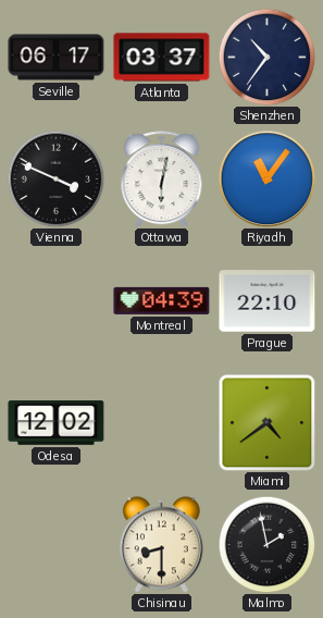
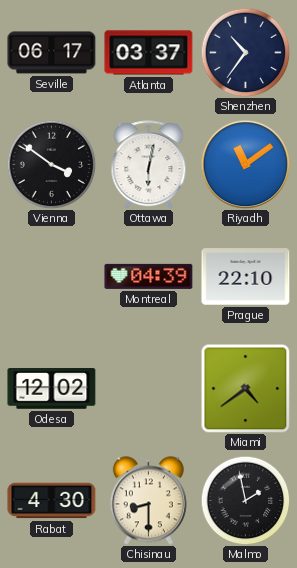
Vienna: 3:49 -> 3:51 (51, 164)
Riyadh: 11:06 -> 11:09 (245, 164)
Rabat: none -> 4:30 (52, 501)
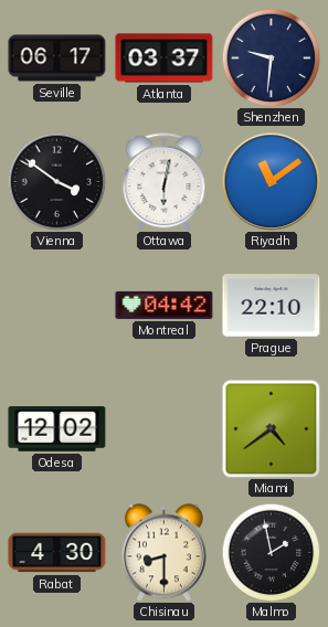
Shenzhen: 10:36 -> 9:31 (271, 57)
Montreal: 04:39 -> 04:42 (165, 305)
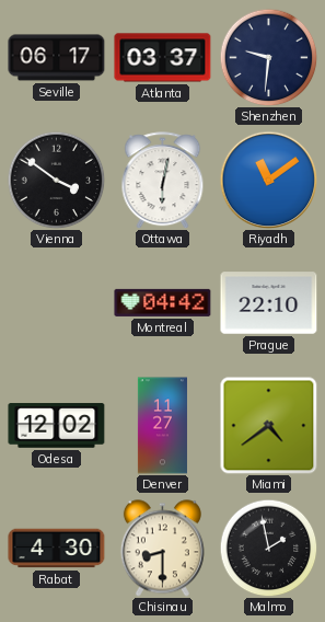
Denver: none -> 11:27 (162, 426)
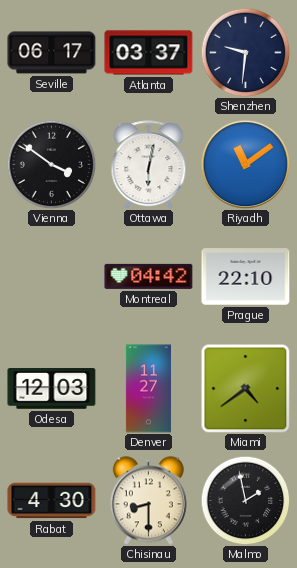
Odesa: 12:02 -> 12:03 (52, 389)
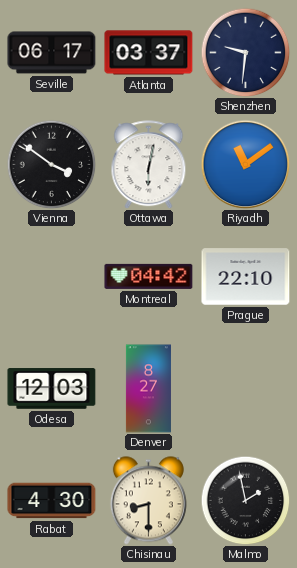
Denver: 11:27 -> 8:27 (148, 389)
Miami: 4:39 -> none (245, 388)
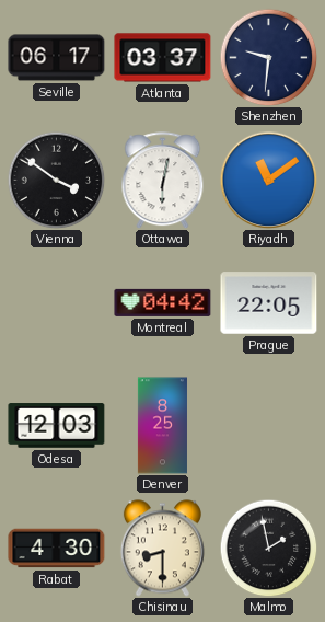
Prague: 22:10 -> 22:05 (269, 303)
Denver: 8:27 -> 8:25 (162, 426)
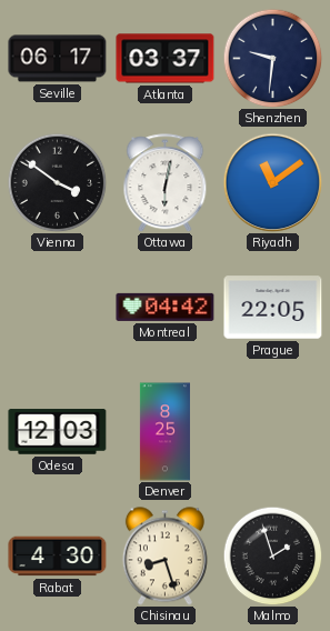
Chisinau: 8:30 -> 8:27 (164, 557)
Malmo: 1:58 -> 1:57 (272, 555)
